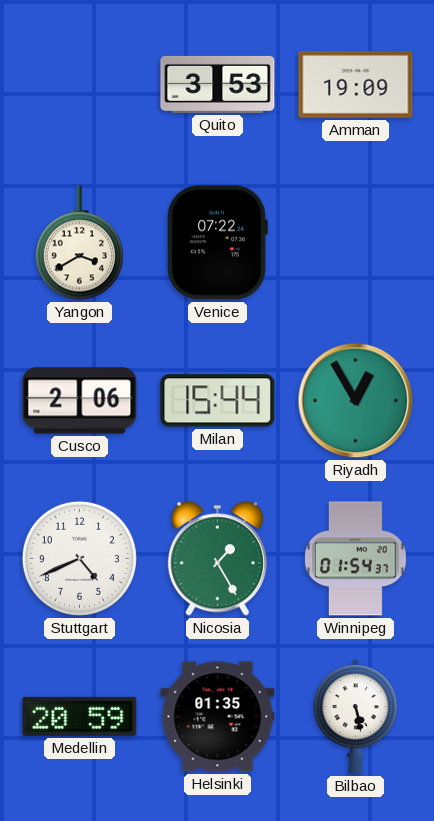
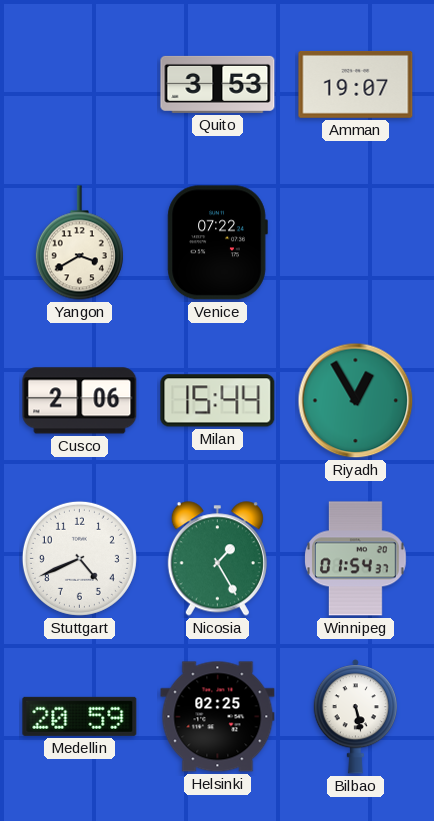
Amman: 19:09 -> 19:07 (356, 84)
Helsinki: 01:35 -> 02:25 (218, 717)
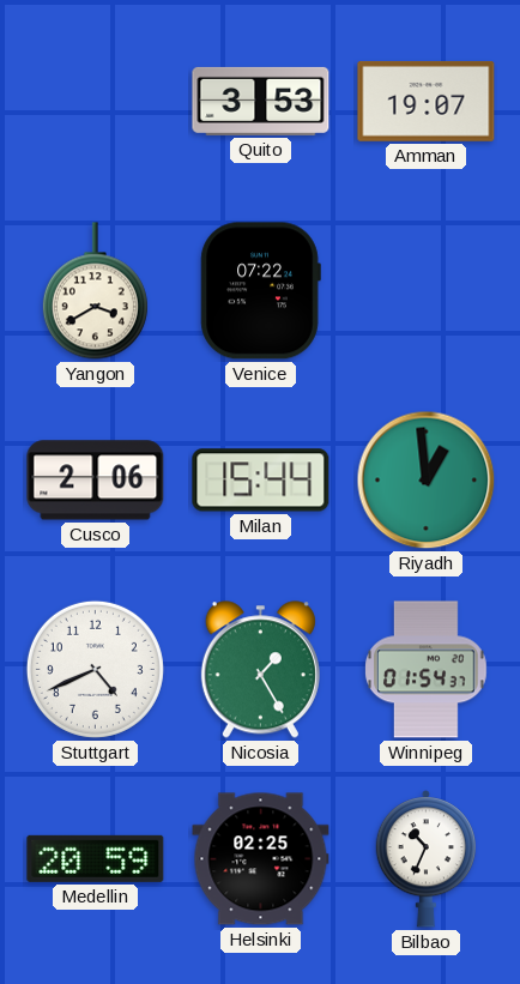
Riyadh: 12:55 -> 12:59 (427, 481)
Bilbao: 5:28 -> 10:34 (425, 859)
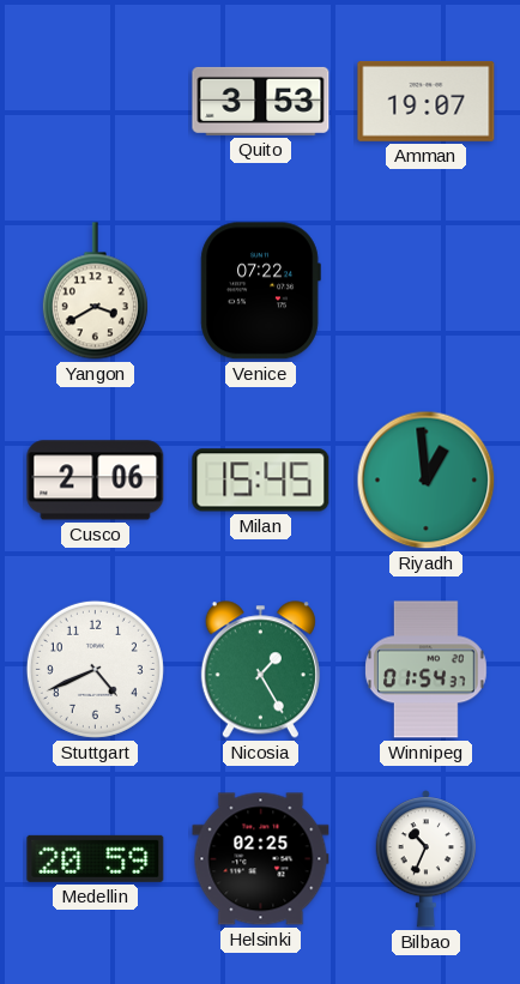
Milan: 15:44 -> 15:45 (261, 481)
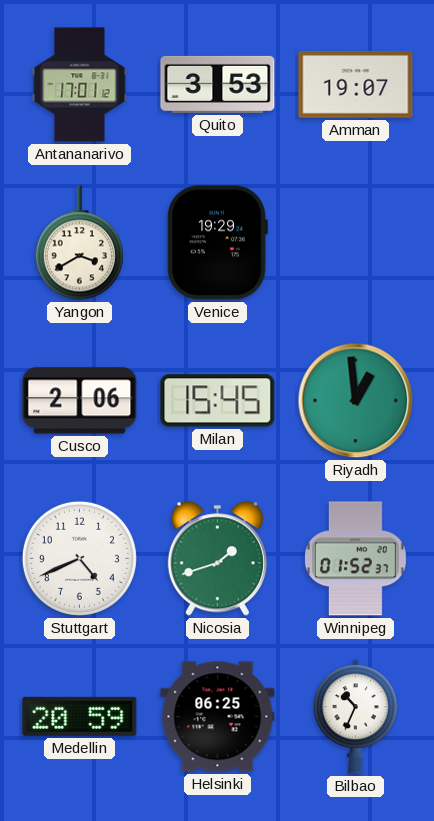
Antananarivo: none -> 17:01 (80, 85)
Venice: 07:22 -> 19:29 (217, 243)
Nicosia: 1:25 -> 1:42 (217, 559)
Winnipeg: 01:54 -> 01:52 (356, 559)
Helsinki: 02:25 -> 06:25 (218, 717)
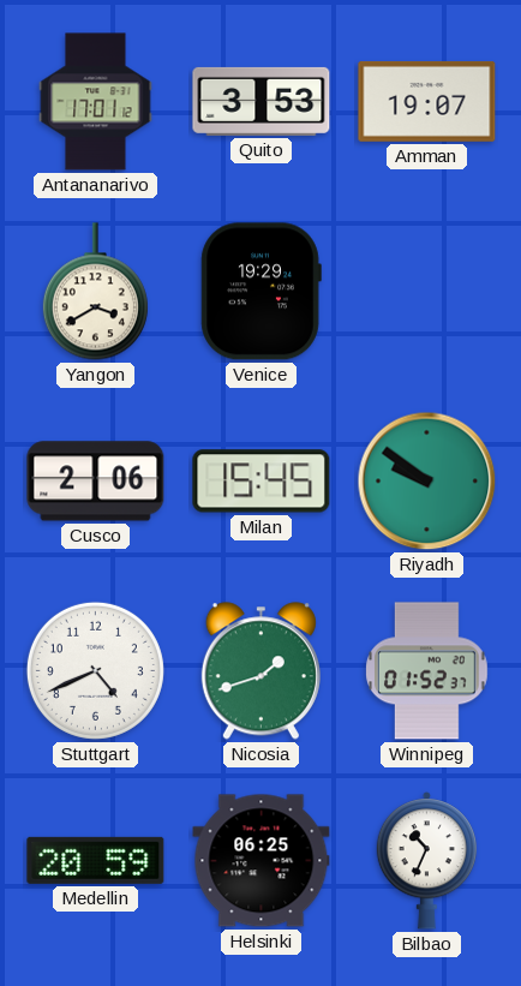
Riyadh: 12:59 -> 9:51 (427, 482)
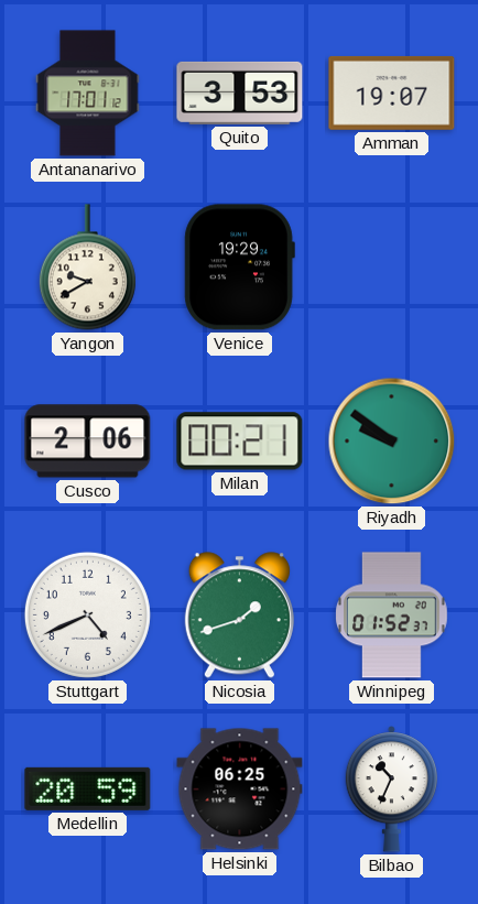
Yangon: 3:40 -> 9:40 (87, 268)
Milan: 15:45 -> 00:21 (240, 442)
